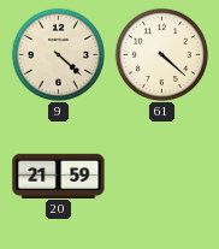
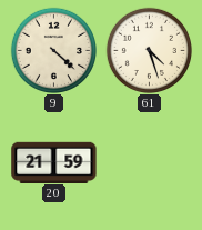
61: 4:22 -> 4:27 (149, 50)
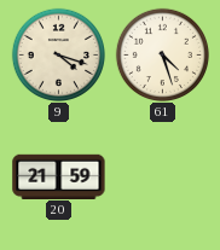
9: 4:22 -> 4:18 (58, 54)
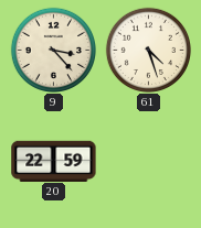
9: 4:18 -> 3:23 (53, 50)
20: 21:59 -> 22:59 (54, 161)
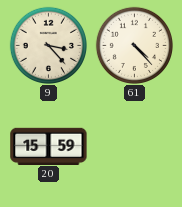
61: 4:27 -> 4:23 (134, 45)
20: 22:59 -> 15:59 (49, 146)
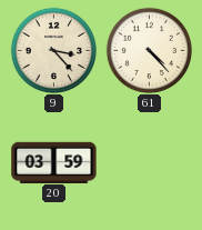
20: 15:59 -> 03:59 (54, 162)
